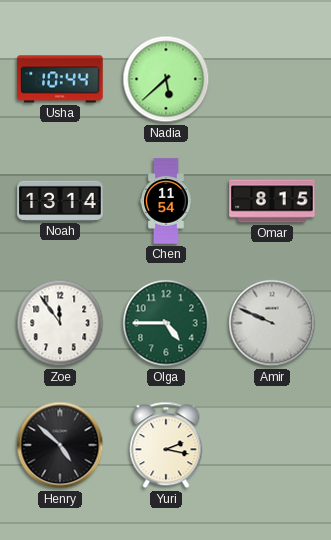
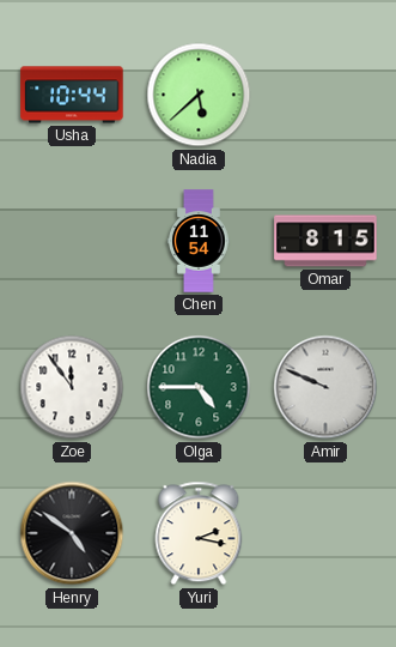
Noah: 13:14 -> none (60, 201)
Henry: 4:52 -> 4:51 (72, 533)
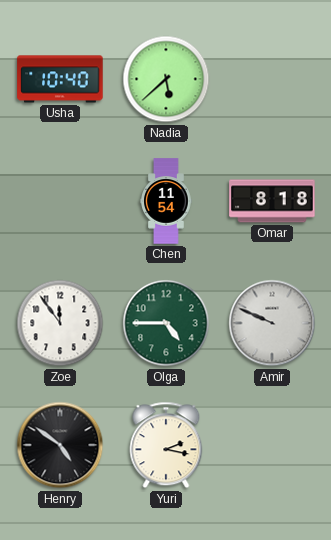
Usha: 10:44 -> 10:40 (60, 79)
Omar: 8:15 -> 8:18 (272, 201)
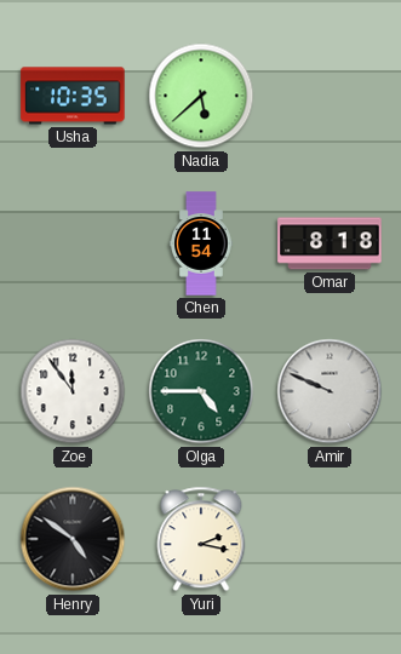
Usha: 10:40 -> 10:35 (73, 96)
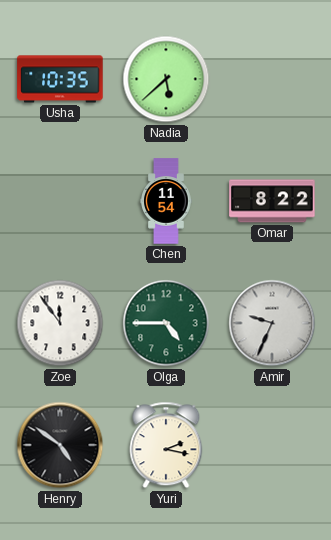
Omar: 8:18 -> 8:22 (272, 201)
Amir: 9:49 -> 9:34 (272, 323)
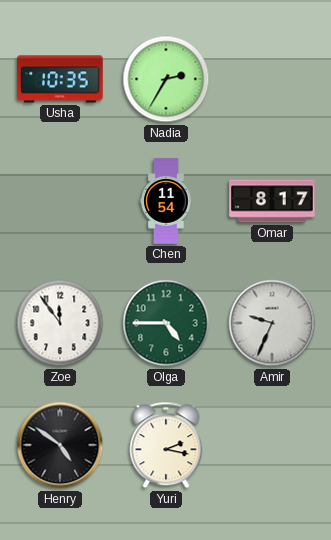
Nadia: 5:38 -> 2:35 (166, 79)
Omar: 8:22 -> 8:17 (272, 201)
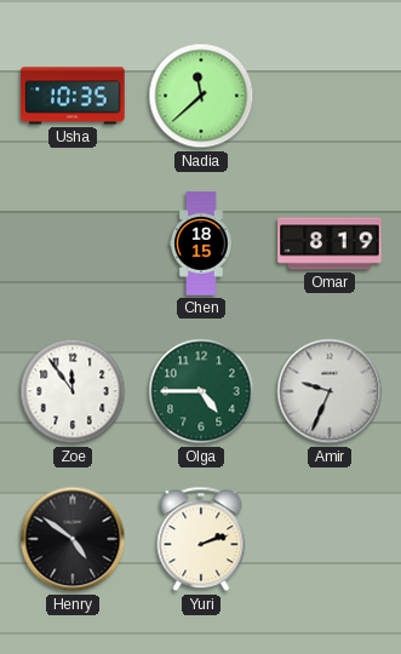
Nadia: 2:35 -> 11:38 (201, 96)
Chen: 11:54 -> 18:15 (202, 243)
Omar: 8:17 -> 8:19 (330, 243)
Yuri: 2:17 -> 2:12 (201, 539)
